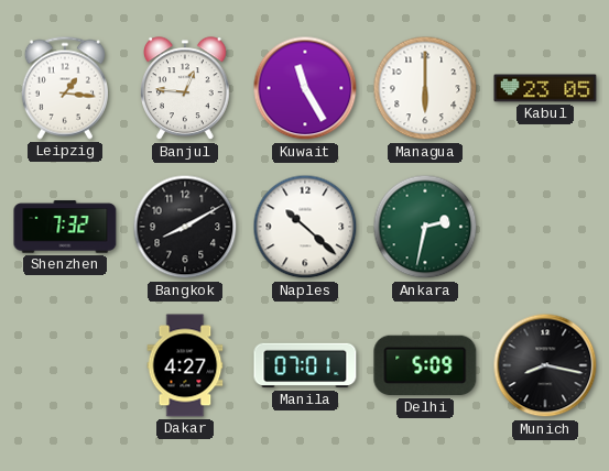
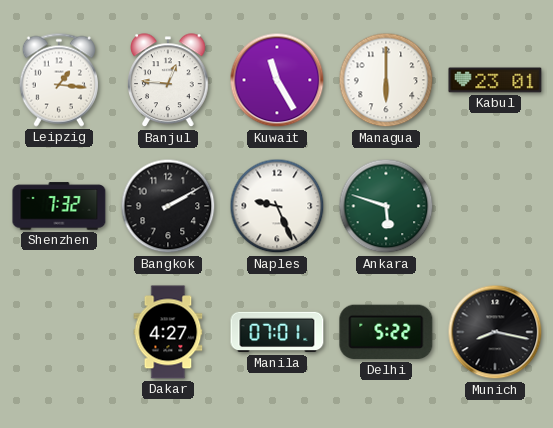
Kabul: 23:05 -> 23:01 (495, 80)
Bangkok: 8:10 -> 2:10 (168, 206)
Naples: 10:22 -> 9:26 (277, 206)
Ankara: 2:32 -> 5:48 (386, 206)
Delhi: 5:09 -> 5:22 (386, 332)
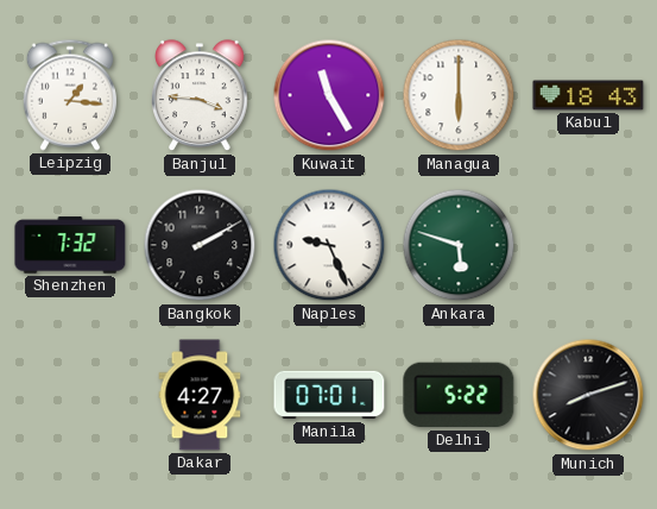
Banjul: 12:46 -> 3:46 (200, 96)
Kabul: 23:01 -> 18:43 (588, 95)
Munich: 8:17 -> 8:12 (588, 395)
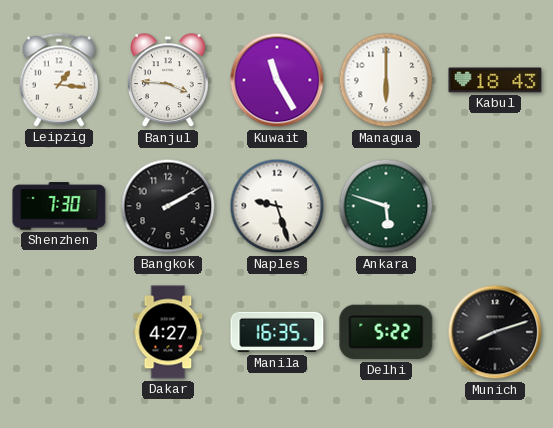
Shenzhen: 7:32 -> 7:30 (59, 206)
Naples: 9:26 -> 9:27 (277, 206)
Manila: 07:01 -> 16:35 (277, 332)
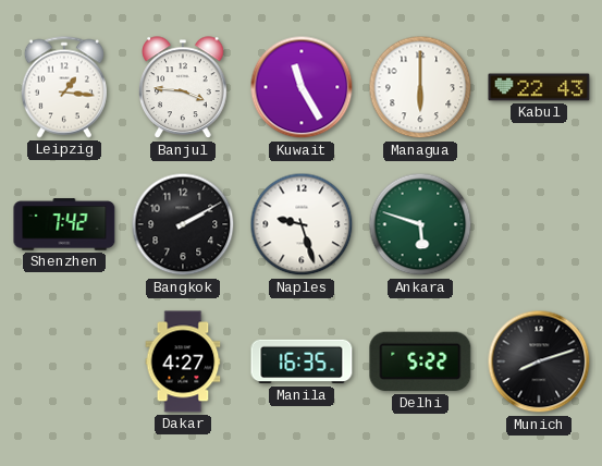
Kabul: 18:43 -> 22:43 (539, 87)
Shenzhen: 7:30 -> 7:42 (64, 224)
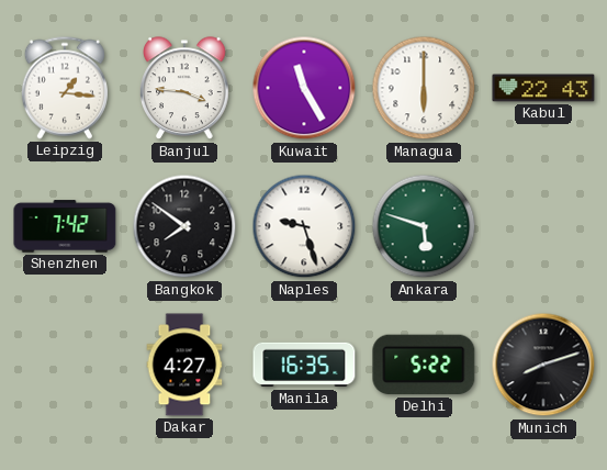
Bangkok: 2:10 -> 7:51 (184, 226)
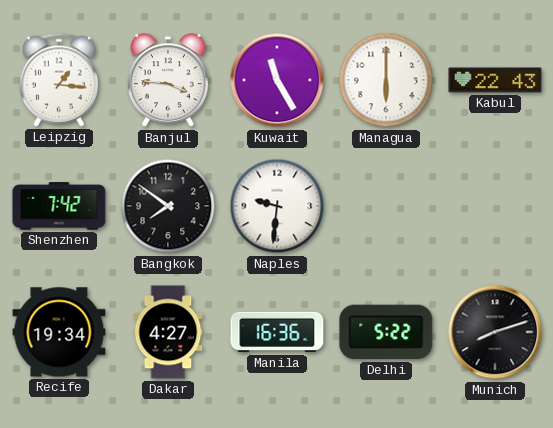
Naples: 9:27 -> 9:31 (277, 206)
Ankara: 5:48 -> none (424, 226)
Recife: none -> 19:34 (59, 332)
Manila: 16:35 -> 16:36 (277, 332)
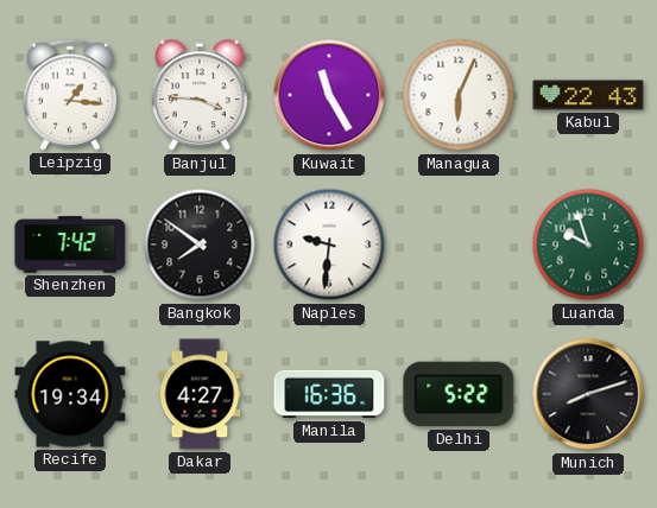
Managua: 6:00 -> 6:04 (459, 95)
Luanda: none -> 9:57 (588, 245)
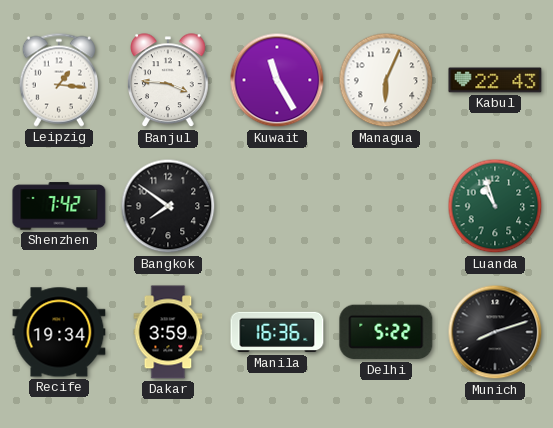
Naples: 9:31 -> none (329, 245)
Luanda: 9:57 -> 10:57 (495, 206)
Dakar: 4:27 -> 3:59 (168, 332)
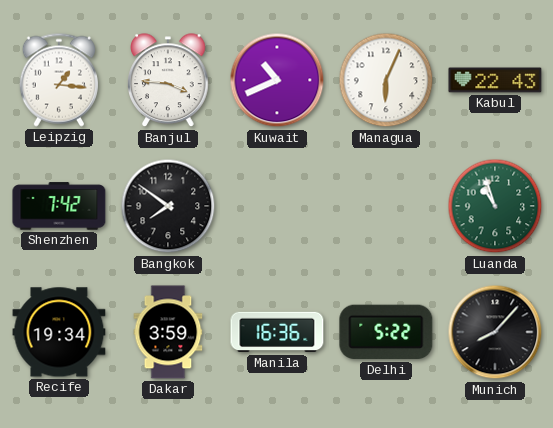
Kuwait: 11:25 -> 10:41 (277, 80)
Munich: 8:12 -> 8:07 (495, 332)
